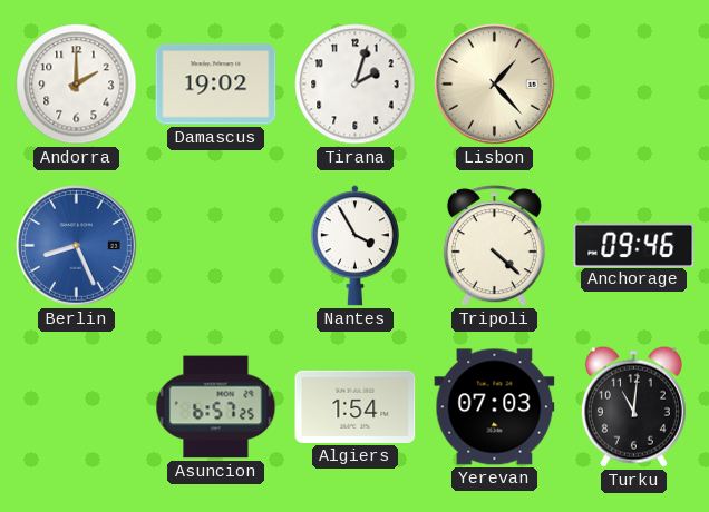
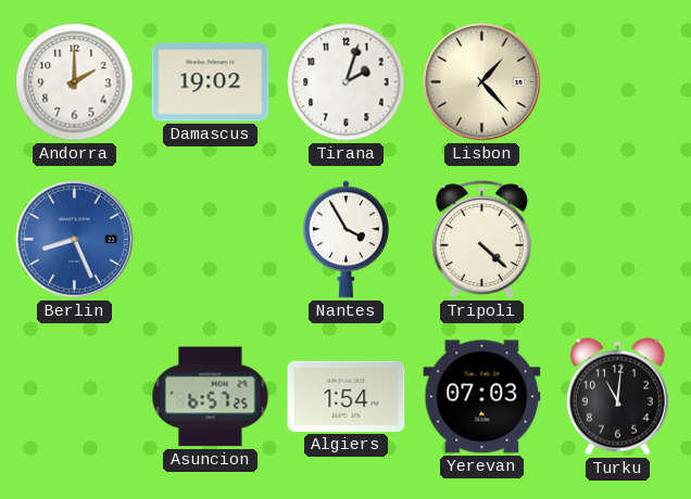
Anchorage: 09:46 -> none (634, 245)
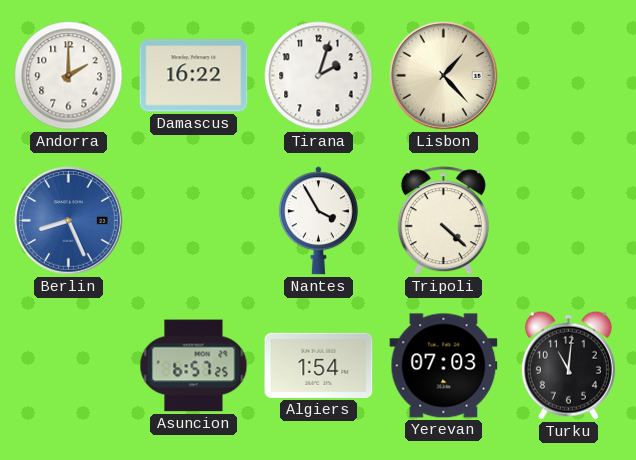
Damascus: 19:02 -> 16:22 (194, 76)
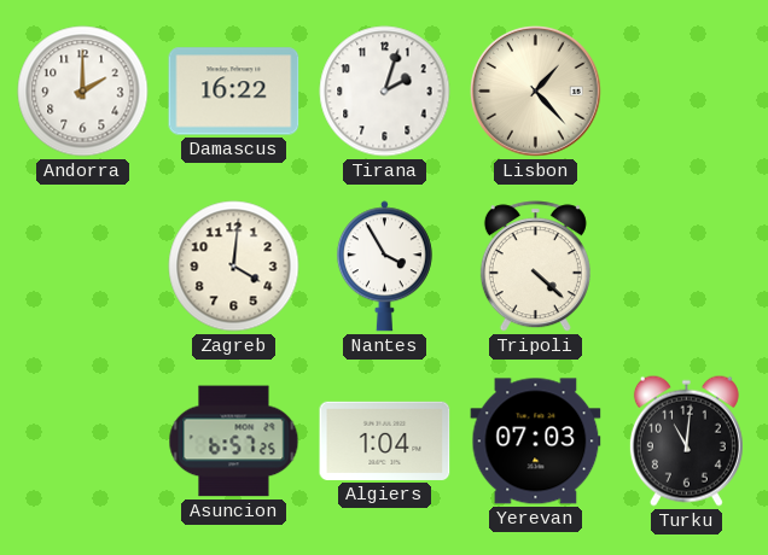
Berlin: 8:26 -> none (69, 221)
Zagreb: none -> 4:01 (234, 267)
Algiers: 1:54 -> 1:04 (385, 440)
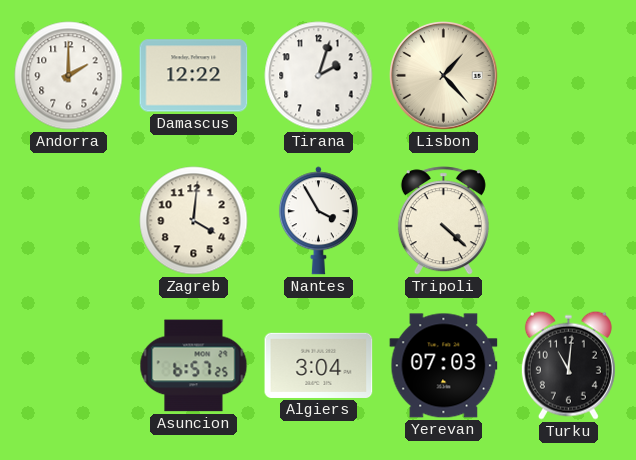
Damascus: 16:22 -> 12:22 (194, 76)
Algiers: 1:04 -> 3:04 (319, 365)
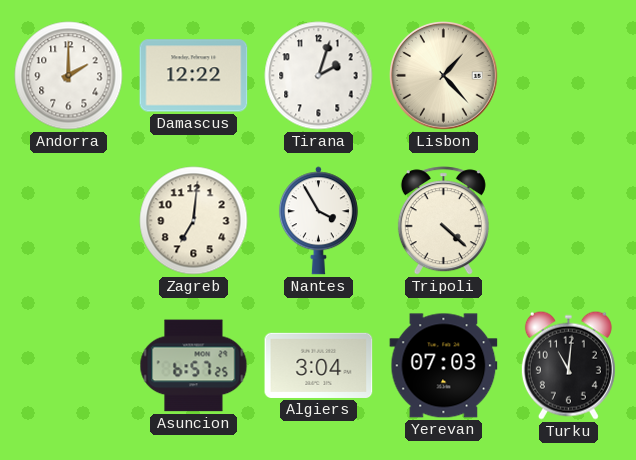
Zagreb: 4:01 -> 7:01 (194, 221)
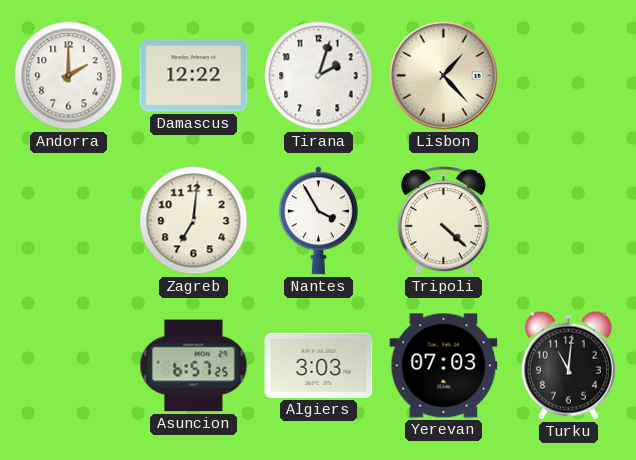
Algiers: 3:04 -> 3:03 (319, 365)
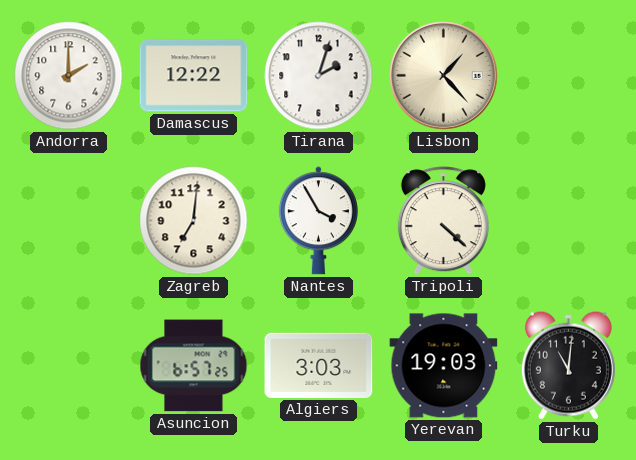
Yerevan: 07:03 -> 19:03 (444, 366)
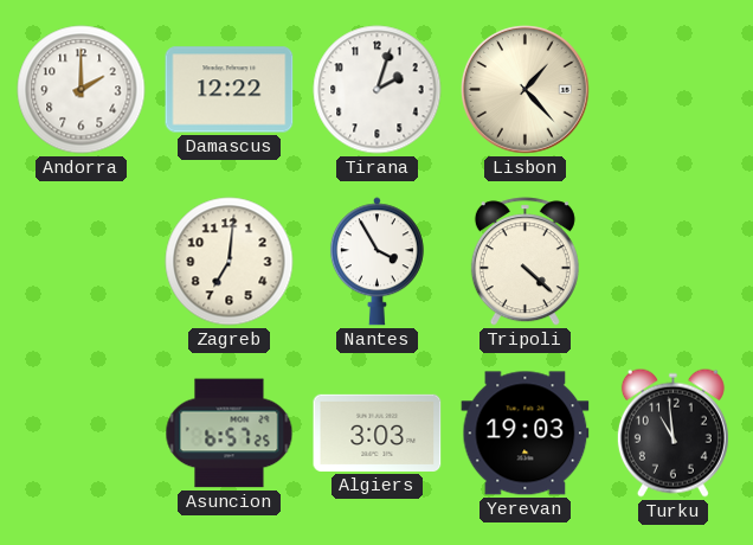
Turku: 11:01 -> 10:59 (672, 432)
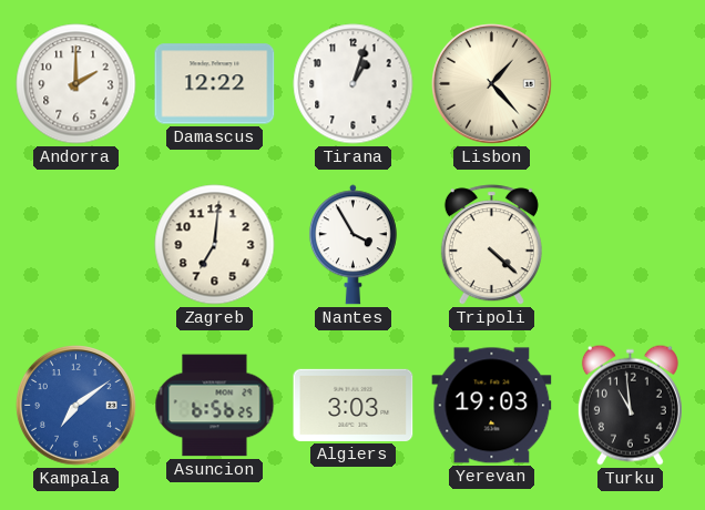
Tirana: 2:03 -> 1:03 (354, 84)
Kampala: none -> 7:09 (76, 406)
Asuncion: 6:57 -> 6:56 (215, 406)
